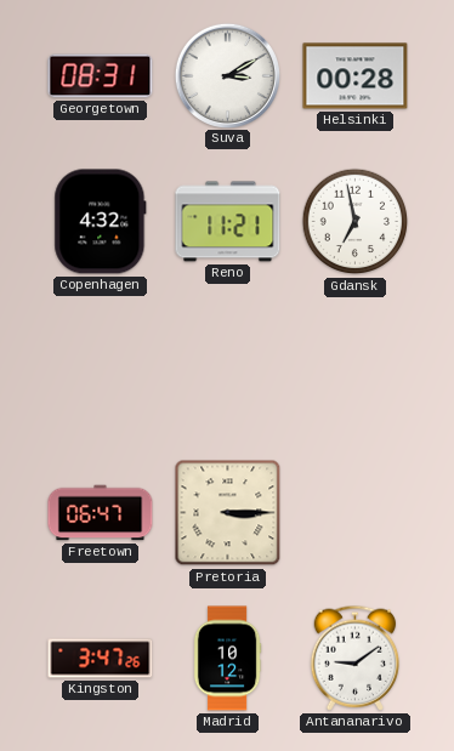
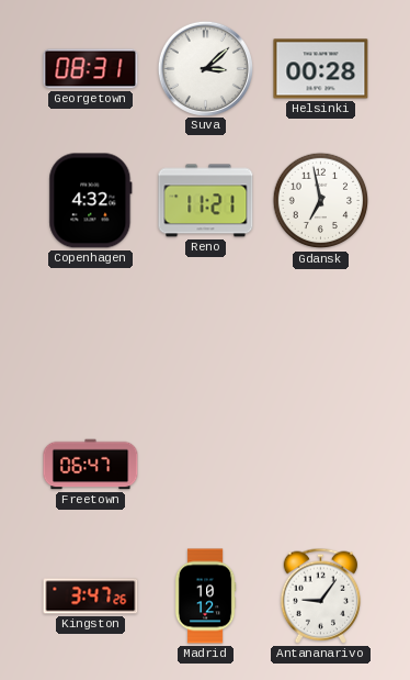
Suva: 3:10 -> 3:08 (205, 68)
Pretoria: 3:15 -> none (228, 513)
Antananarivo: 9:09 -> 9:06 (321, 595)
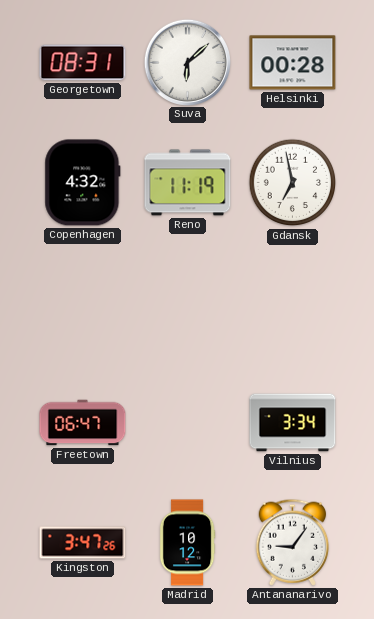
Suva: 3:08 -> 6:08 (187, 62)
Reno: 11:21 -> 11:19 (188, 183)
Vilnius: none -> 3:34 (293, 423)
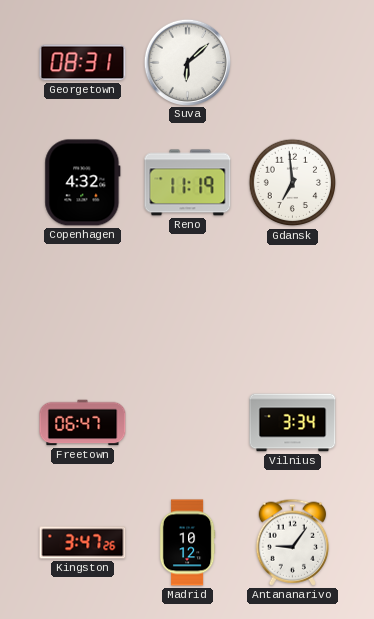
Helsinki: 00:28 -> none (293, 63)
Gdansk: 6:58 -> 6:59 (293, 183)
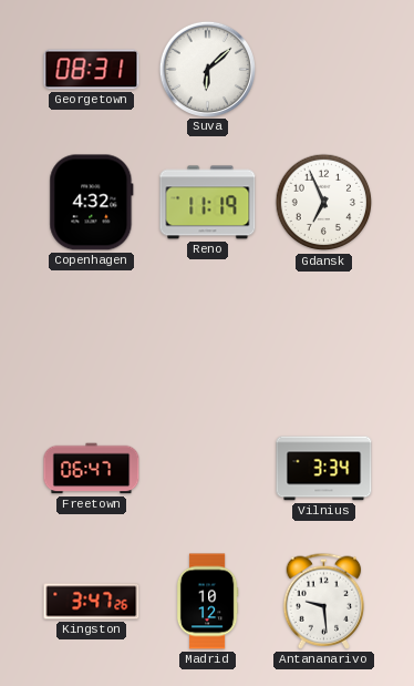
Gdansk: 6:59 -> 6:56 (324, 203)
Antananarivo: 9:06 -> 9:29 (324, 601)
